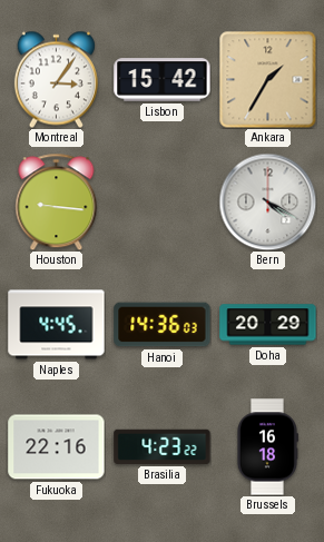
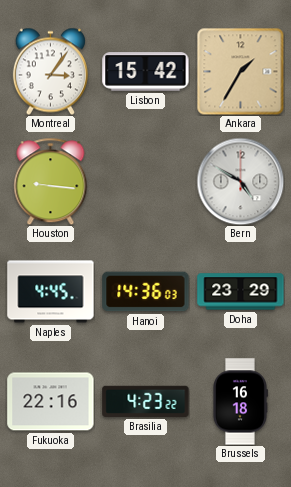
Bern: 4:20 -> 4:50 (240, 181)
Doha: 20:29 -> 23:29 (241, 292)
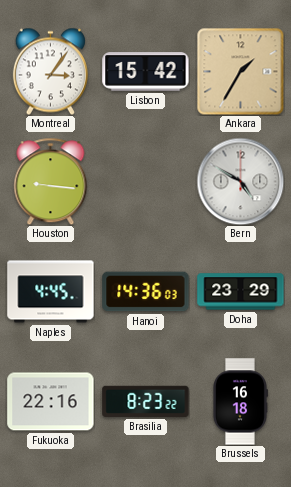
Brasilia: 4:23 -> 8:23 (146, 401)
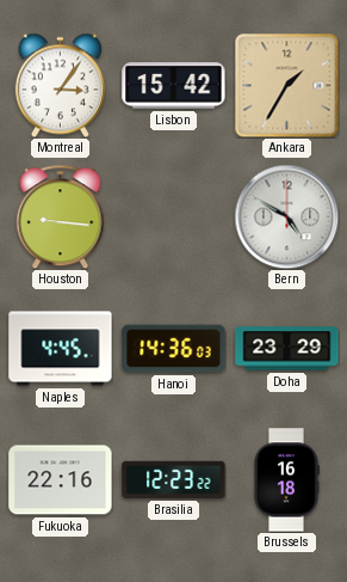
Brasilia: 8:23 -> 12:23 (174, 479)
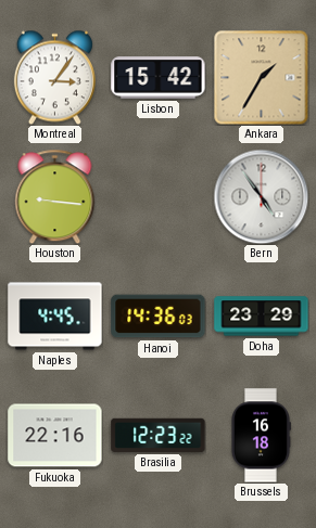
Bern: 4:50 -> 4:54 (261, 196)
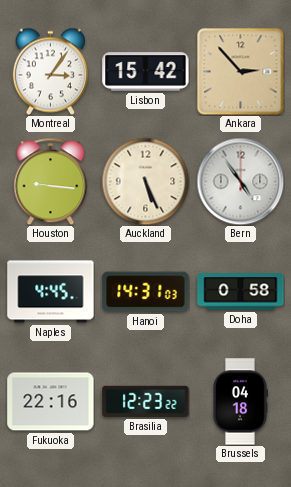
Ankara: 1:35 -> 2:53 (240, 71)
Auckland: none -> 5:26 (145, 181)
Hanoi: 14:36 -> 14:31 (146, 292)
Doha: 23:29 -> 0:58 (241, 292)
Brussels: 16:18 -> 04:18 (240, 402)
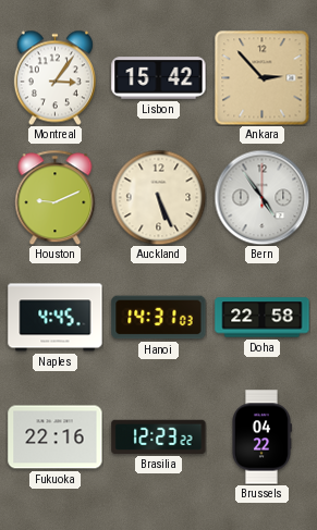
Houston: 9:16 -> 9:11 (56, 197)
Doha: 0:58 -> 22:58 (263, 318)
Brussels: 04:18 -> 04:22 (261, 437)
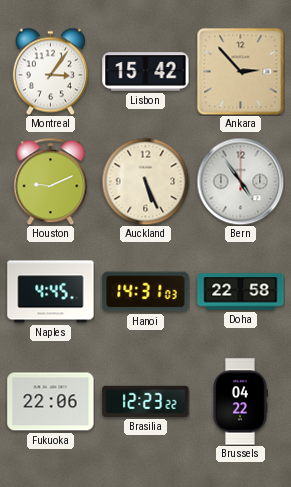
Fukuoka: 22:16 -> 22:06 (51, 402)
